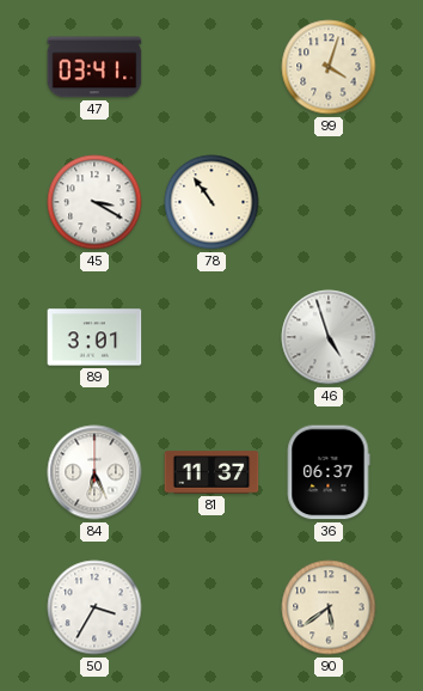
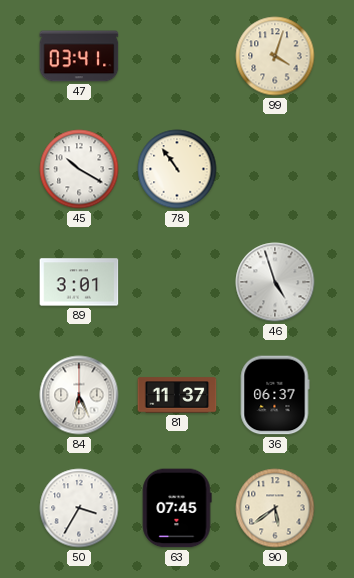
45: 3:20 -> 10:20 (79, 169)
63: none -> 07:45 (177, 508)
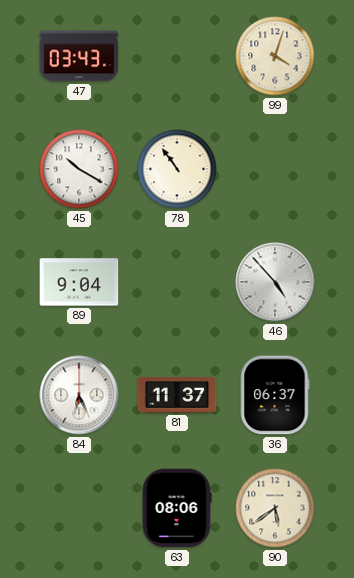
47: 03:41 -> 03:43 (79, 56)
89: 3:01 -> 9:04 (79, 282)
46: 4:57 -> 4:53 (275, 282)
50: 3:35 -> none (79, 508)
63: 07:45 -> 08:06 (177, 508)
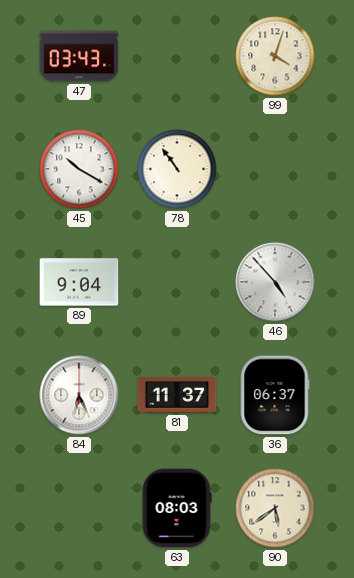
63: 08:06 -> 08:03 (177, 508)
